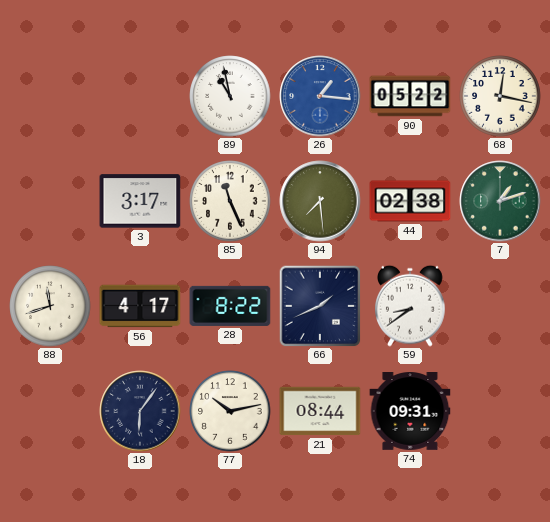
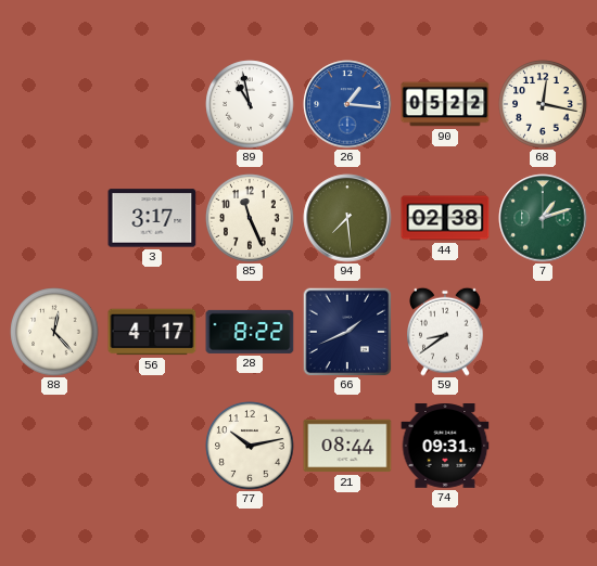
88: 11:42 -> 12:23 (54, 332)
18: 6:06 -> none (140, 411)
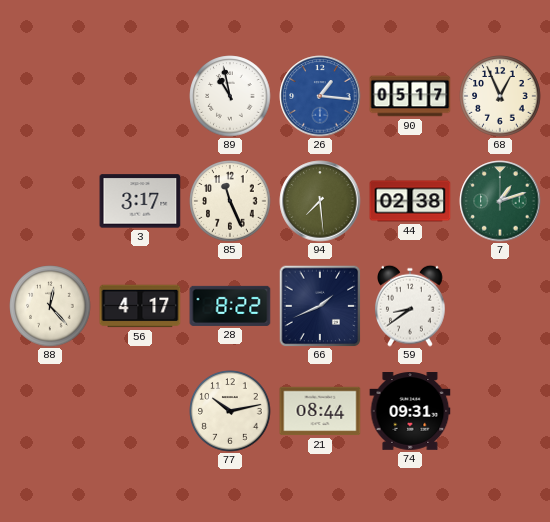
90: 05:22 -> 05:17 (410, 96)
68: 12:17 -> 12:56 (500, 96)
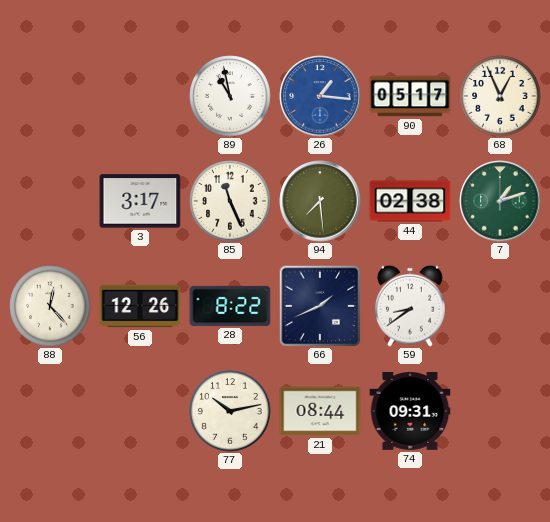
56: 4:17 -> 12:26 (140, 306)
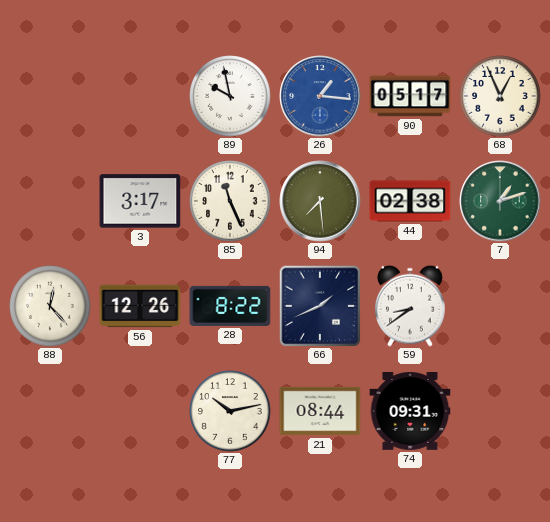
89: 10:58 -> 9:58 (230, 96)
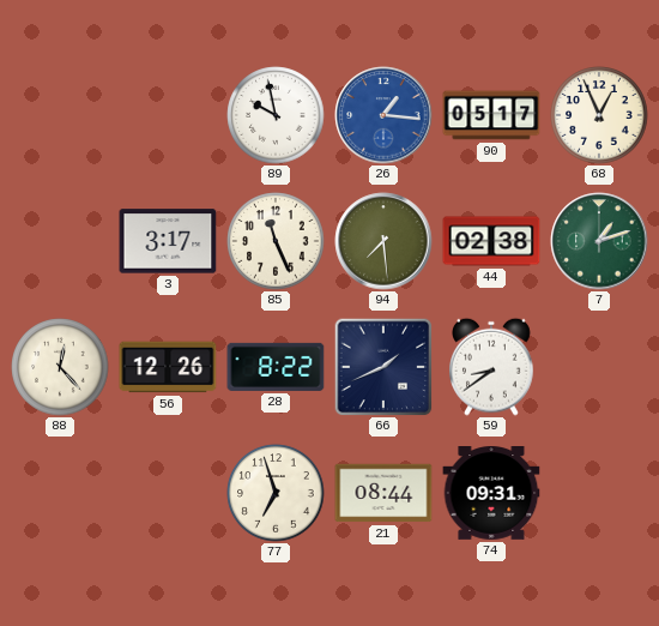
77: 10:13 -> 6:57 (276, 493)
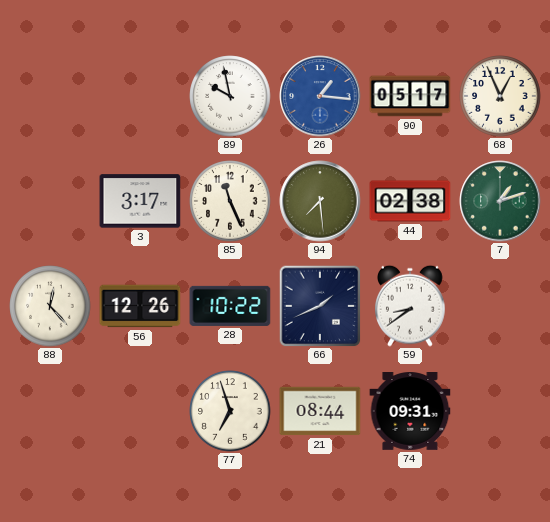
28: 8:22 -> 10:22 (230, 306)
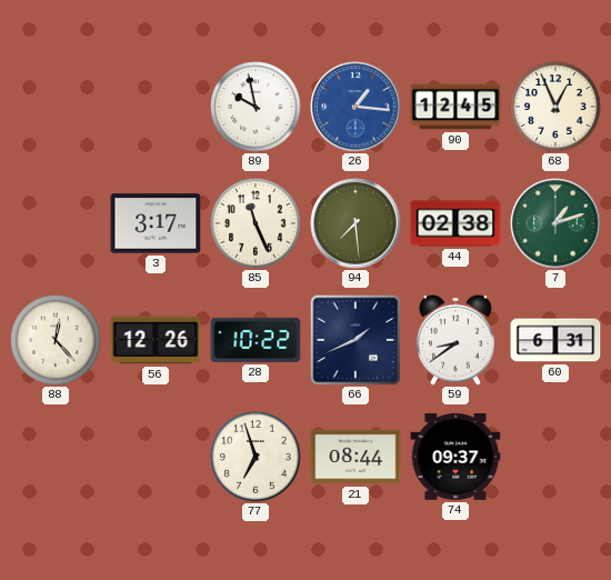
90: 05:17 -> 12:45 (455, 107)
60: none -> 6:31 (555, 340)
74: 09:31 -> 09:37 (455, 458)
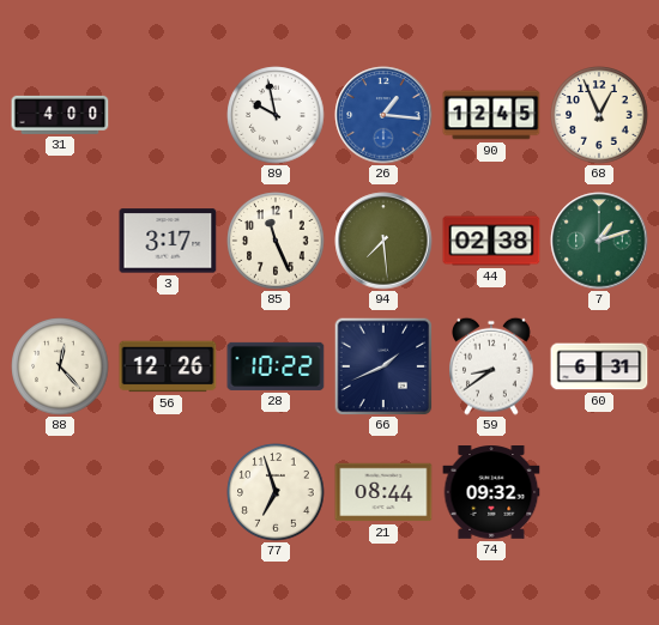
31: none -> 4:00 (60, 115)
74: 09:37 -> 09:32 (491, 493)
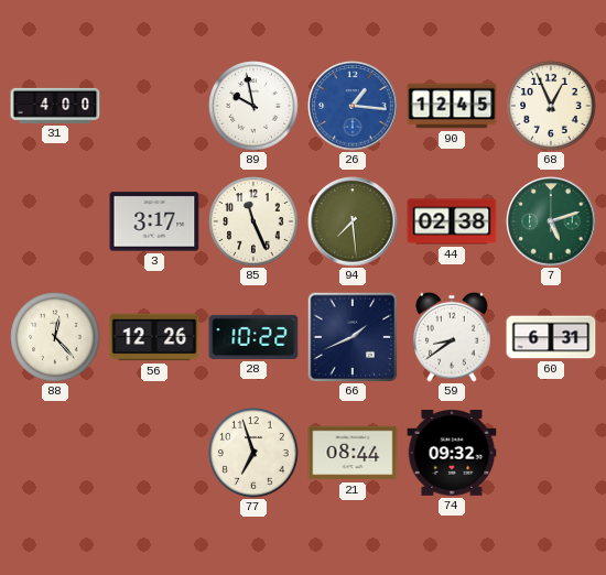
7: 1:12 -> 5:12 (551, 221)
